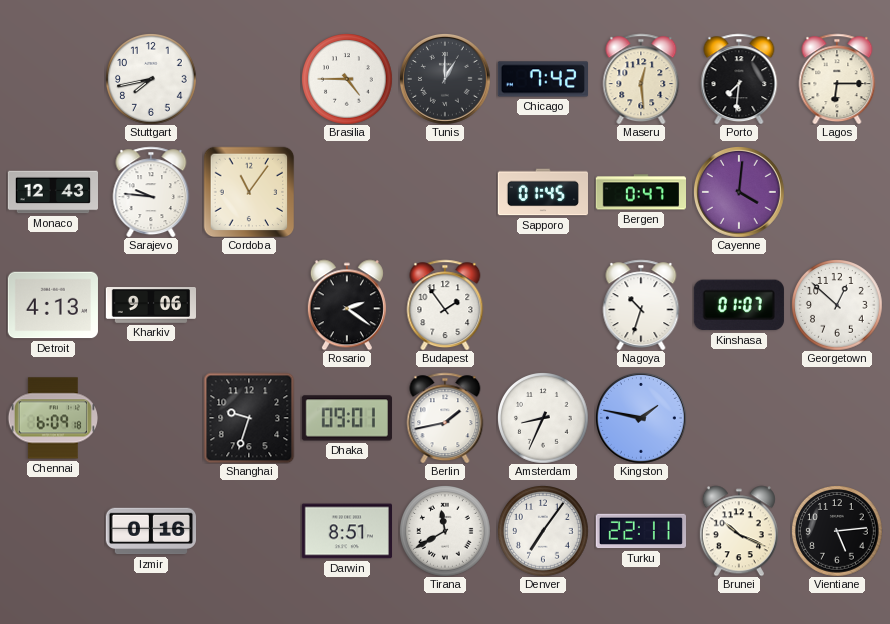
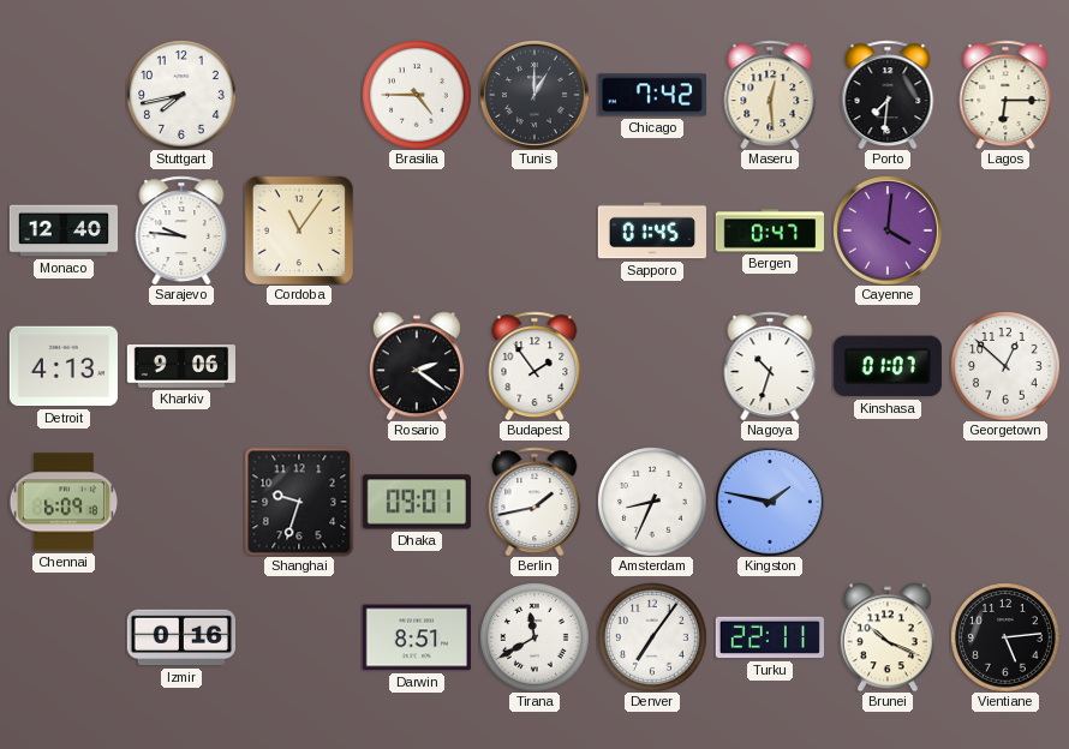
Monaco: 12:43 -> 12:40 (62, 230)
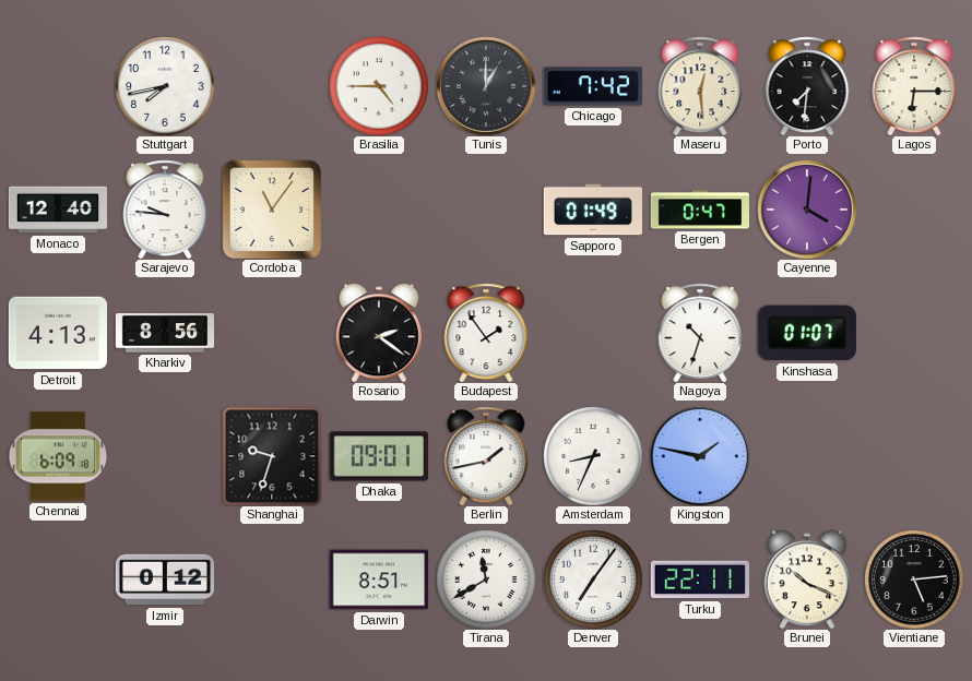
Sapporo: 01:45 -> 01:49 (592, 210)
Kharkiv: 9:06 -> 8:56 (164, 334)
Georgetown: 12:52 -> none (1005, 366)
Izmir: 0:16 -> 0:12 (164, 580)
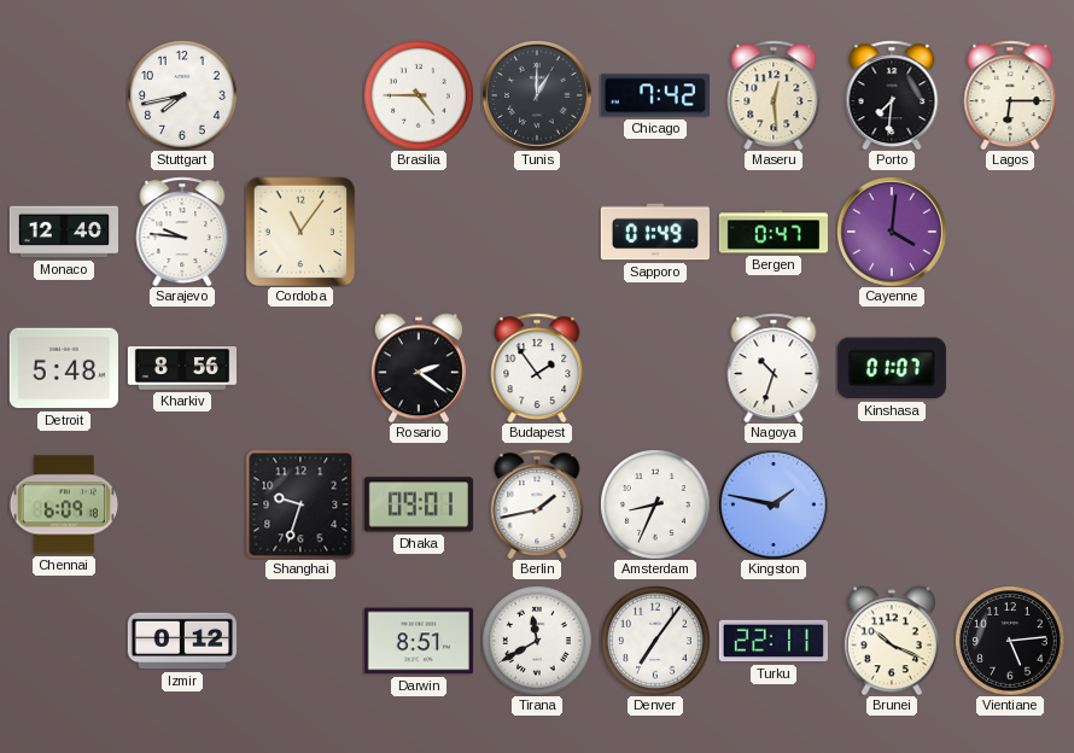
Detroit: 4:13 -> 5:48 (64, 368)
